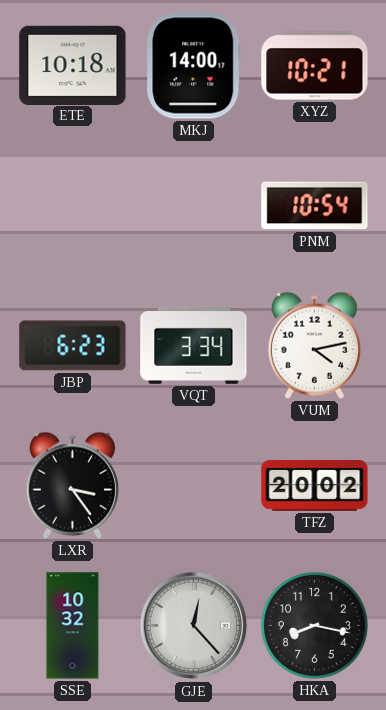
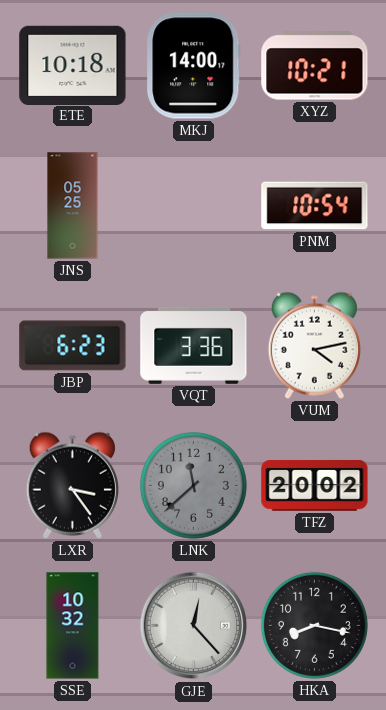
JNS: none -> 05:25 (73, 206)
VQT: 3:34 -> 3:36 (194, 345)
LNK: none -> 11:38 (193, 485)
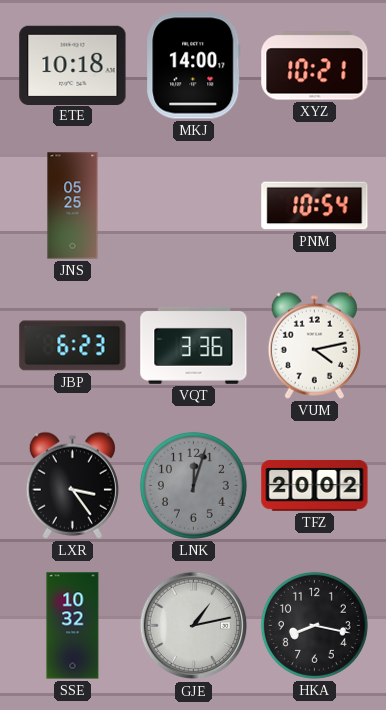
LNK: 11:38 -> 12:03 (193, 485)
GJE: 12:23 -> 1:13 (194, 626)
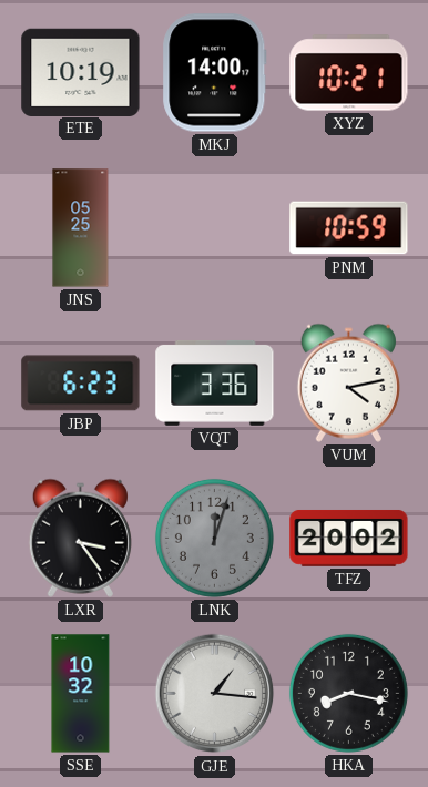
ETE: 10:18 -> 10:19 (81, 72)
PNM: 10:54 -> 10:59 (349, 228)
GJE: 1:13 -> 1:16 (215, 694)
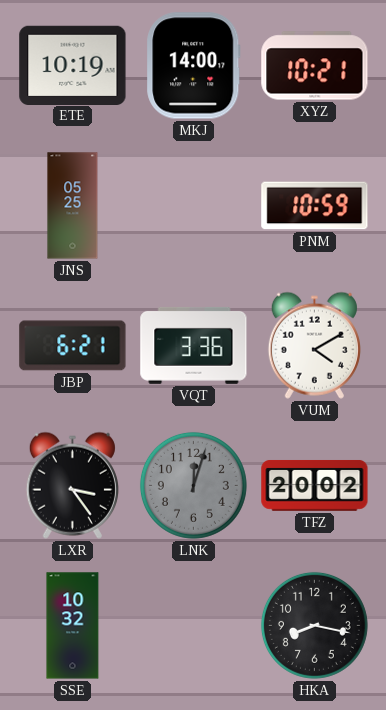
JBP: 6:23 -> 6:21 (73, 346)
VUM: 4:13 -> 4:10 (314, 345)
GJE: 1:16 -> none (215, 694)
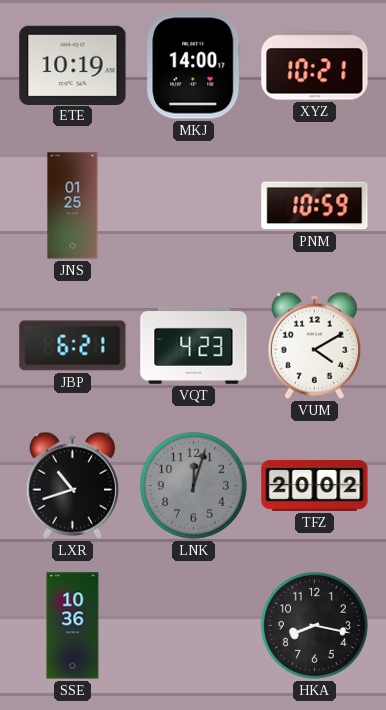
JNS: 05:25 -> 01:25 (73, 206)
VQT: 3:36 -> 4:23 (194, 345)
LXR: 3:24 -> 10:42 (72, 485)
SSE: 10:32 -> 10:36 (73, 626)
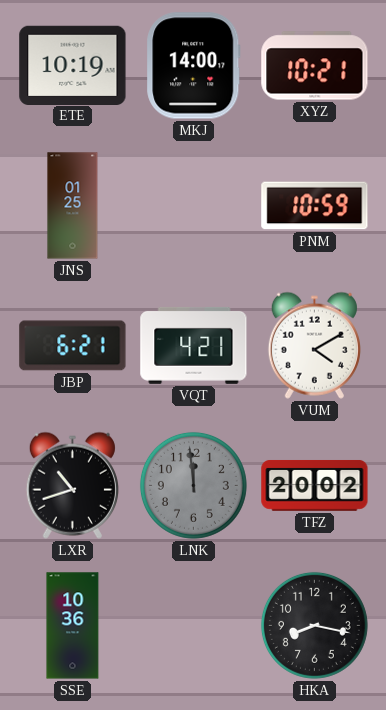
VQT: 4:23 -> 4:21 (194, 345)
LNK: 12:03 -> 11:59 (193, 485)
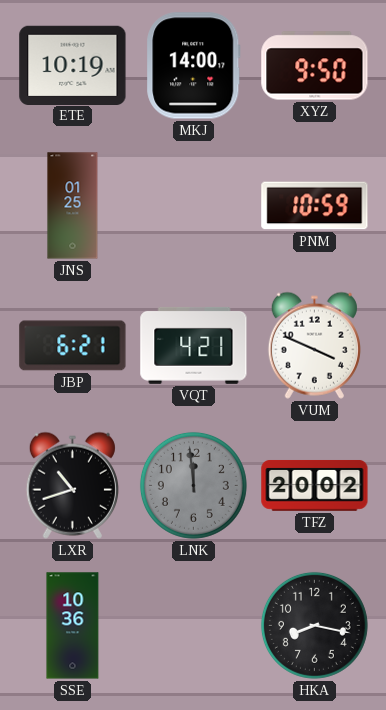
XYZ: 10:21 -> 9:50 (315, 66)
VUM: 4:10 -> 3:49 (314, 345)
